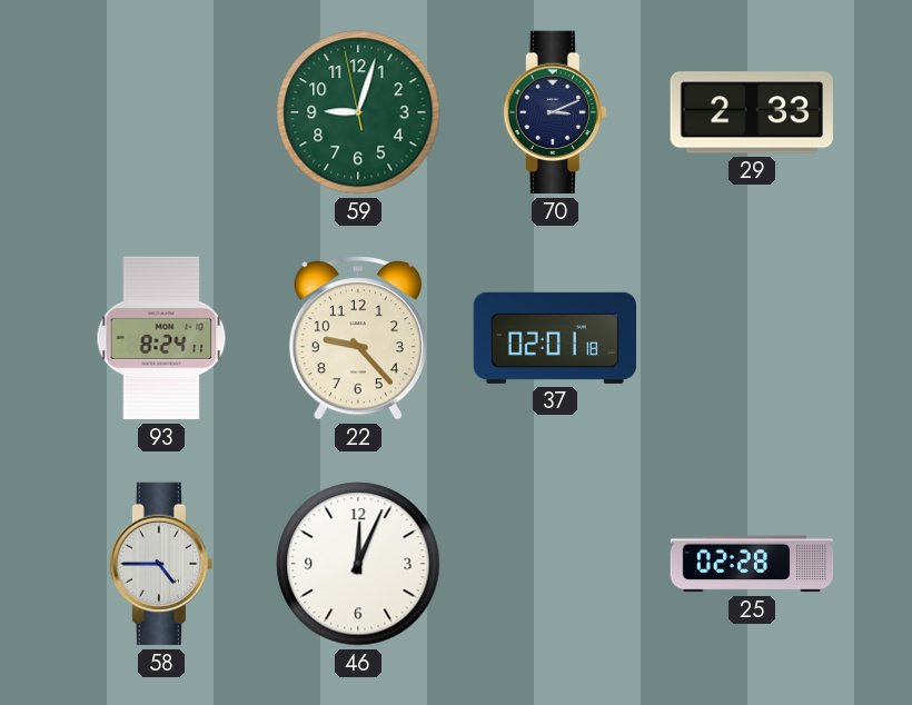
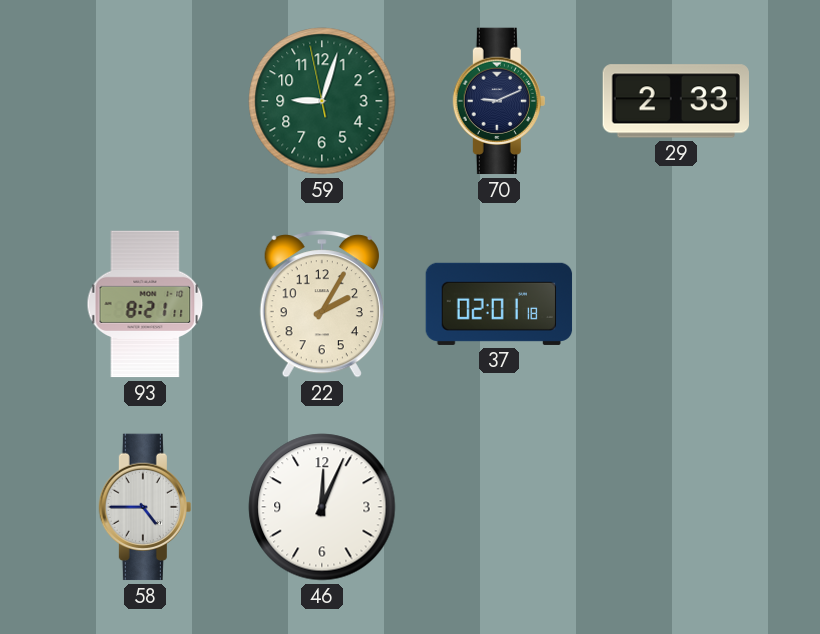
70: 3:11 -> 9:11 (499, 101)
93: 8:24 -> 8:21 (145, 304)
22: 9:23 -> 2:05 (322, 304)
25: 02:28 -> none (752, 564)
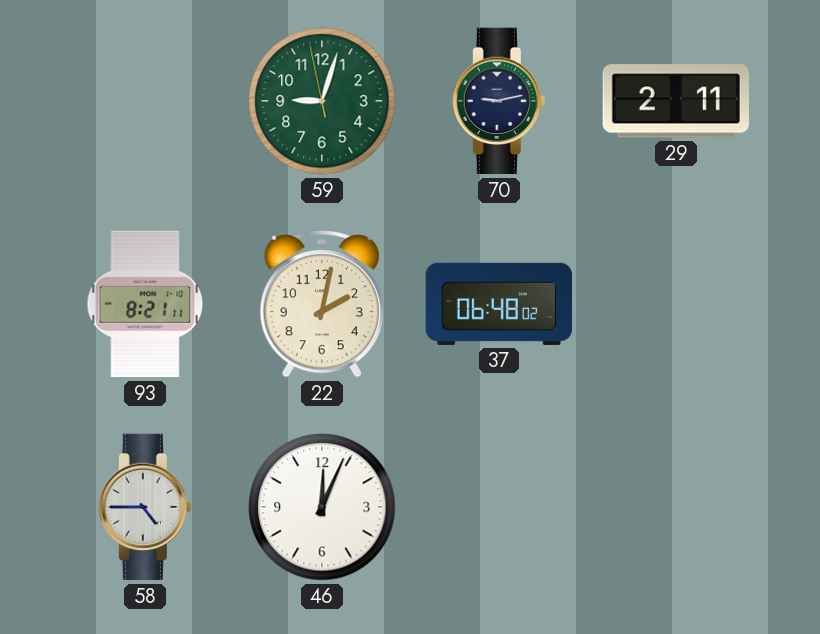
70: 9:11 -> 9:13 (499, 101)
29: 2:33 -> 2:11 (675, 101)
22: 2:05 -> 2:02 (322, 304)
37: 02:01 -> 06:48 (499, 304)
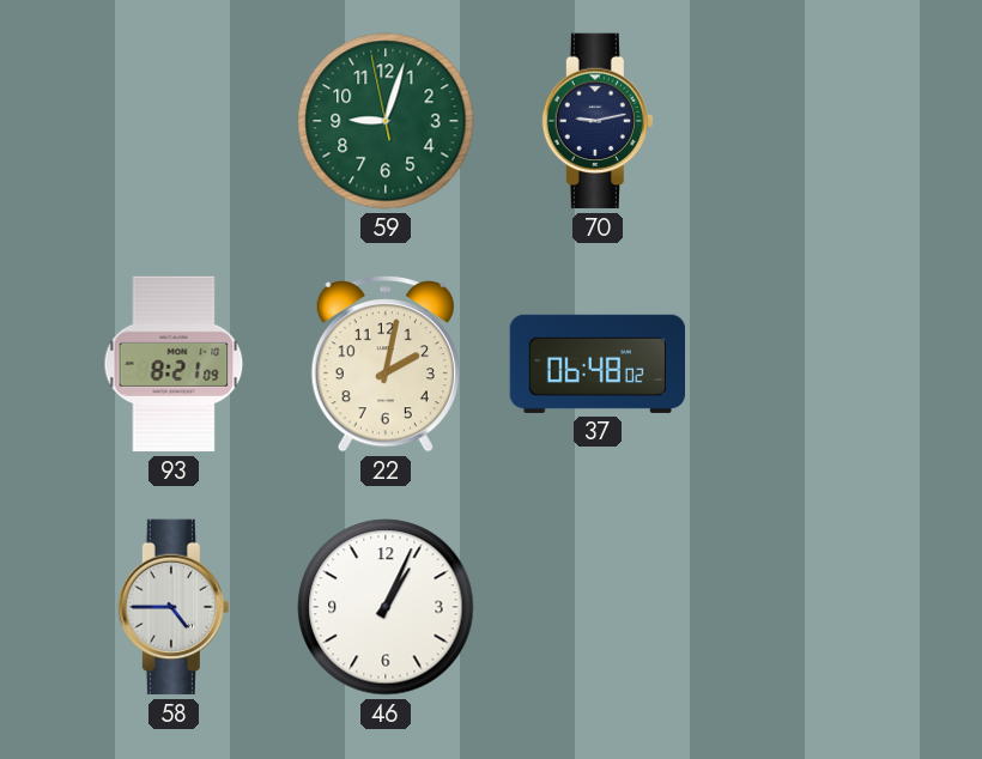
29: 2:11 -> none (675, 101)
93: 8:21:11 -> 8:21:09 (174, 364)
46: 12:04 -> 1:04 (386, 607)
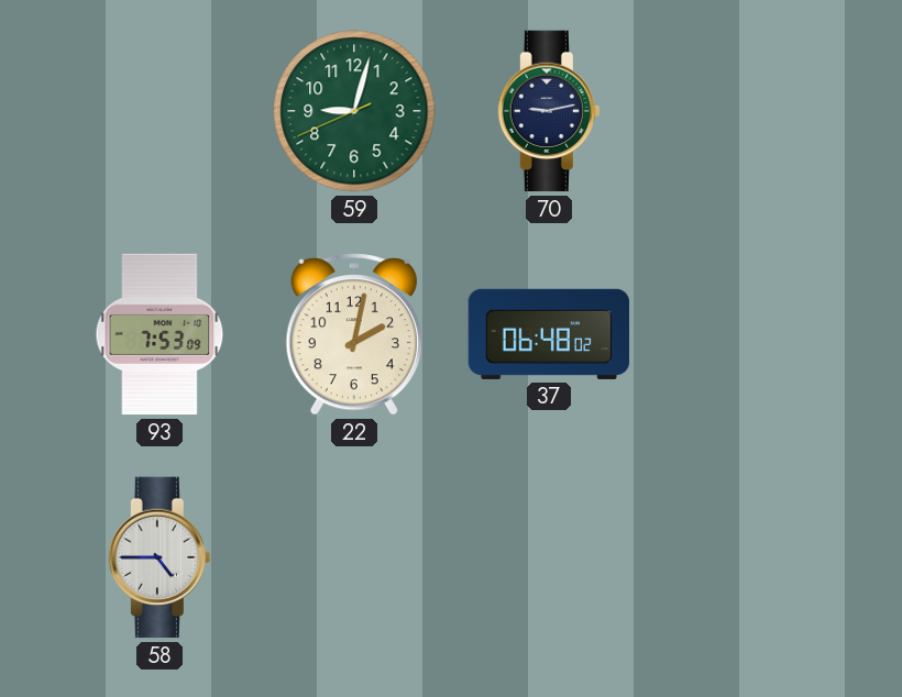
59: 9:02:58 -> 9:02:41 (354, 111)
93: 8:21 -> 7:53 (159, 334)
46: 1:04 -> none (386, 607)
